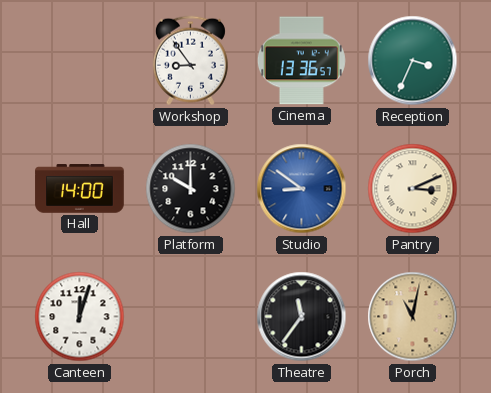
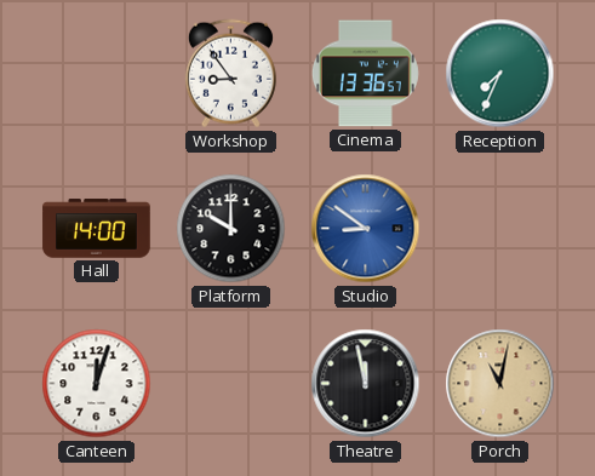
Reception: 3:34 -> 7:34 (500, 74)
Pantry: 3:11 -> none (413, 189)
Theatre: 11:36 -> 11:58 (366, 384)
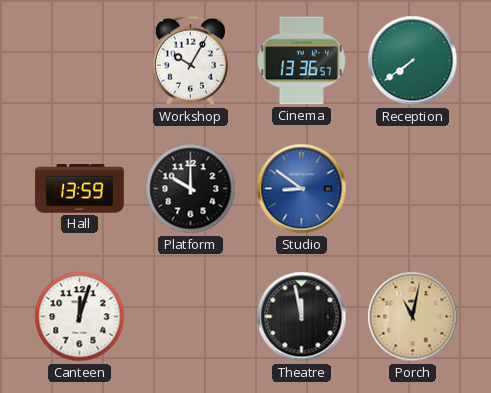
Workshop: 8:54 -> 10:05 (190, 61)
Reception: 7:34 -> 7:39 (413, 61)
Hall: 14:00 -> 13:59 (80, 189)
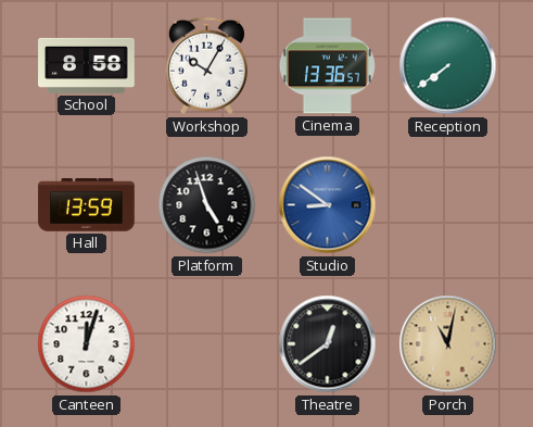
School: none -> 8:58 (87, 65)
Platform: 10:00 -> 4:57 (207, 205)
Theatre: 11:58 -> 12:39 (328, 344)
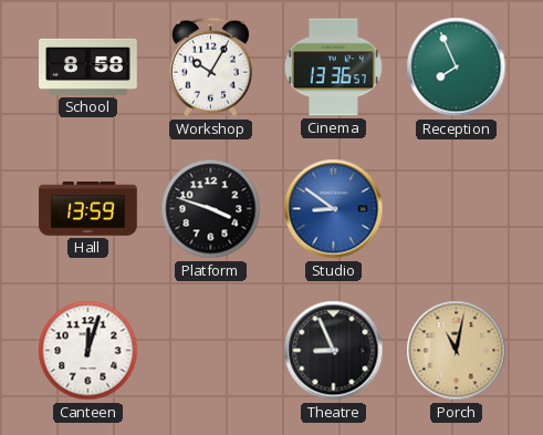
Reception: 7:39 -> 7:56 (457, 68)
Platform: 4:57 -> 3:48 (211, 209)
Theatre: 12:39 -> 8:56 (334, 351)
